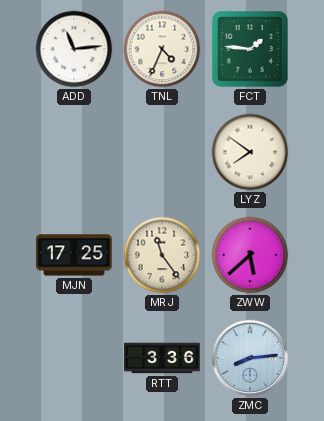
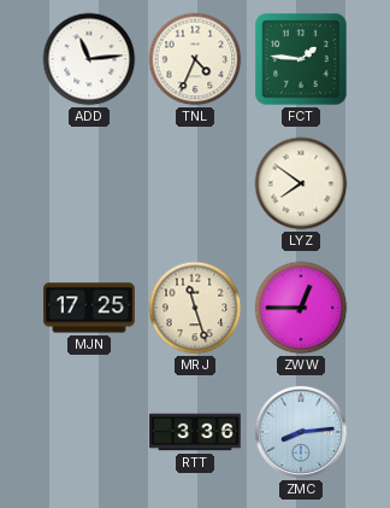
MRJ: 11:24 -> 11:27 (195, 308)
ZWW: 5:38 -> 12:45 (301, 308)
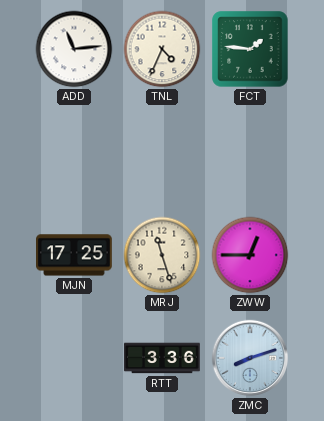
LYZ: 7:51 -> none (301, 183)
ZMC: 8:14 -> 8:12 (250, 358)
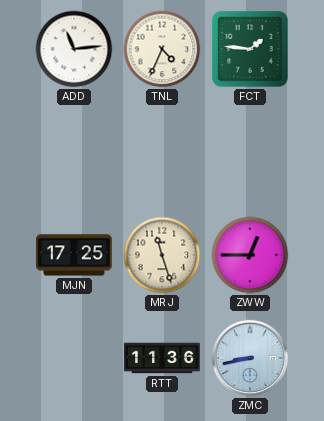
RTT: 3:36 -> 11:36 (162, 358)
ZMC: 8:12 -> 8:43 (250, 358)
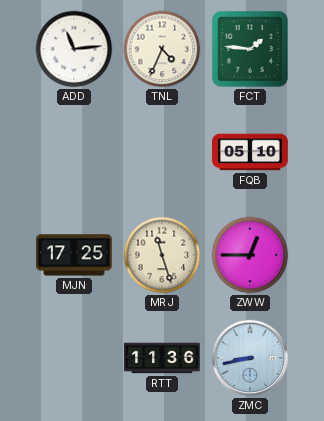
FQB: none -> 05:10 (250, 152)
